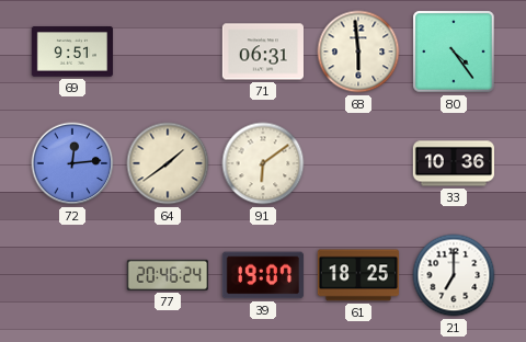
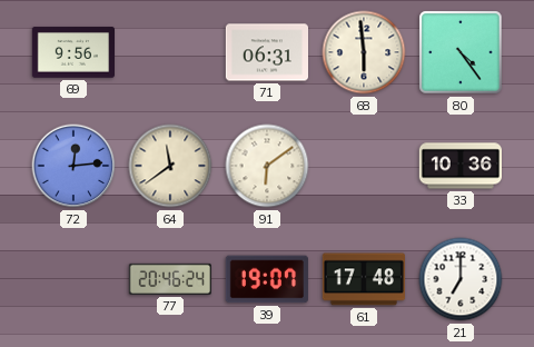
69: 9:51 -> 9:56 (72, 52)
64: 1:39 -> 11:39 (170, 166)
61: 18:25 -> 17:48 (363, 279)
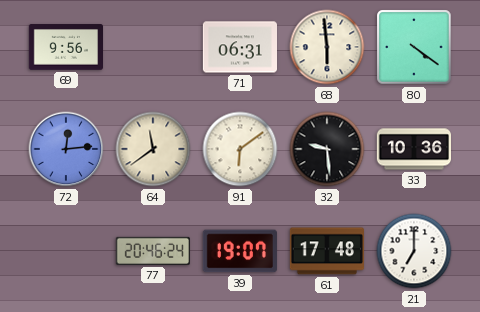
80: 4:24 -> 4:21 (414, 47)
32: none -> 9:29 (327, 149)
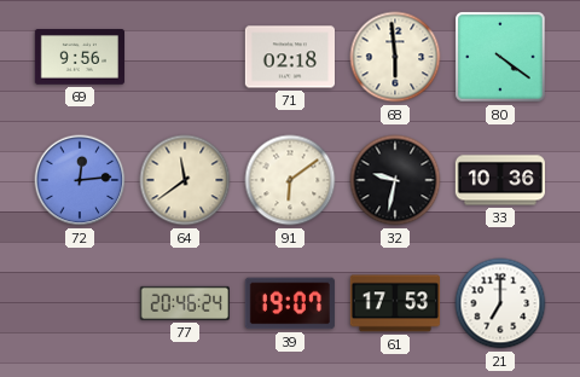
71: 06:31 -> 02:18 (289, 57)
32: 9:29 -> 9:32 (395, 180)
61: 17:48 -> 17:53 (394, 303)
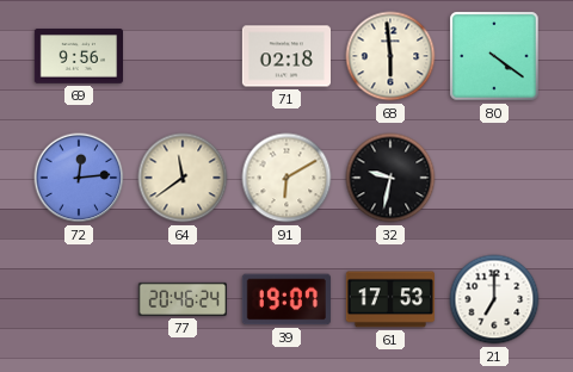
91: 6:09 -> 6:10 (286, 178)
33: 10:36 -> none (499, 180)
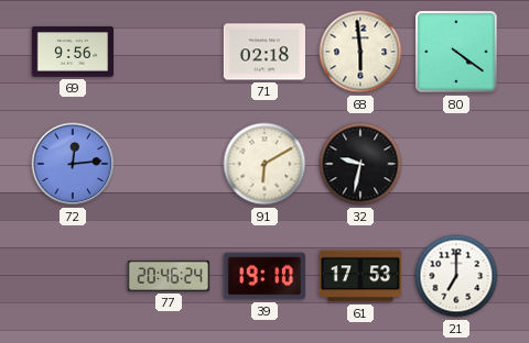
64: 11:39 -> none (183, 178)
39: 19:07 -> 19:10 (264, 276)
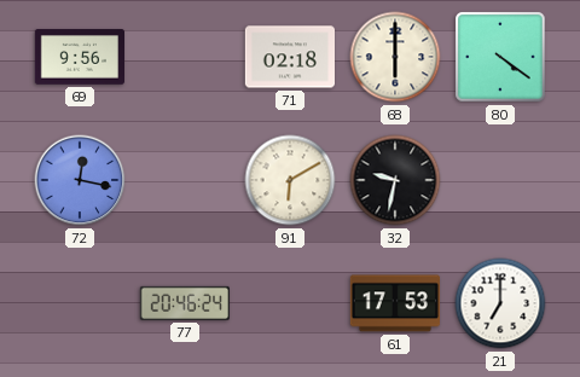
68: 5:59 -> 6:00 (395, 57)
72: 12:14 -> 12:17 (80, 180)
39: 19:10 -> none (264, 276)
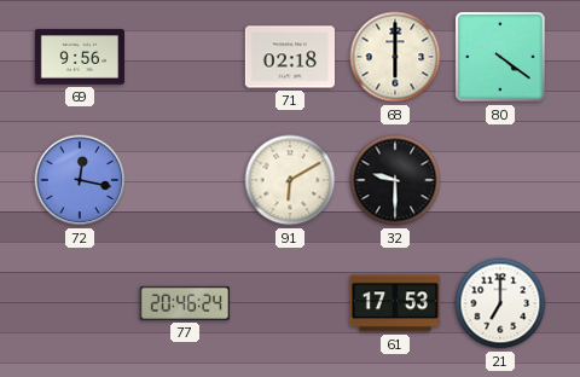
32: 9:32 -> 9:30 (395, 180)
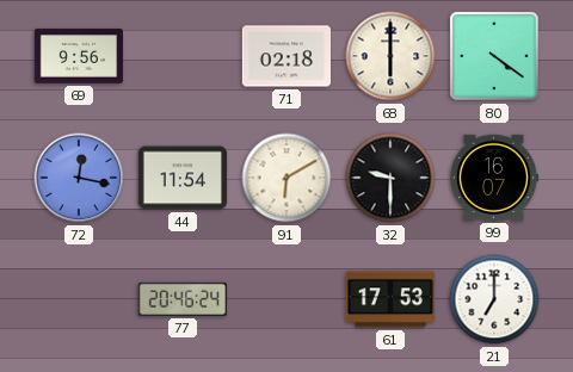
44: none -> 11:54 (181, 178)
99: none -> 16:07 (493, 178)
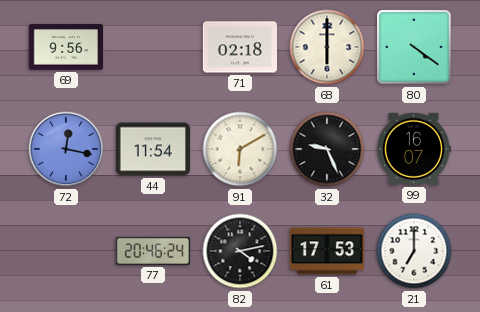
32: 9:30 -> 9:26 (327, 149)
82: none -> 4:13 (240, 251)
